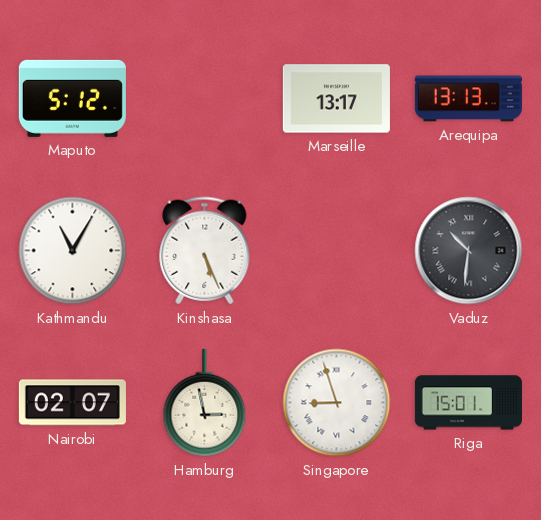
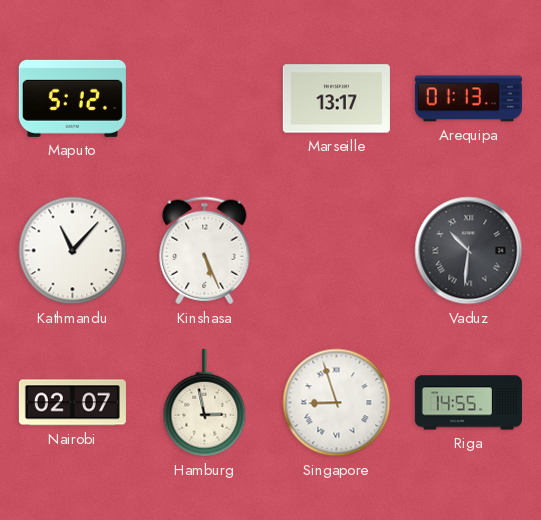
Arequipa: 13:13 -> 01:13 (468, 99)
Kathmandu: 11:05 -> 11:07 (73, 251)
Riga: 15:01 -> 14:55 (468, 403)
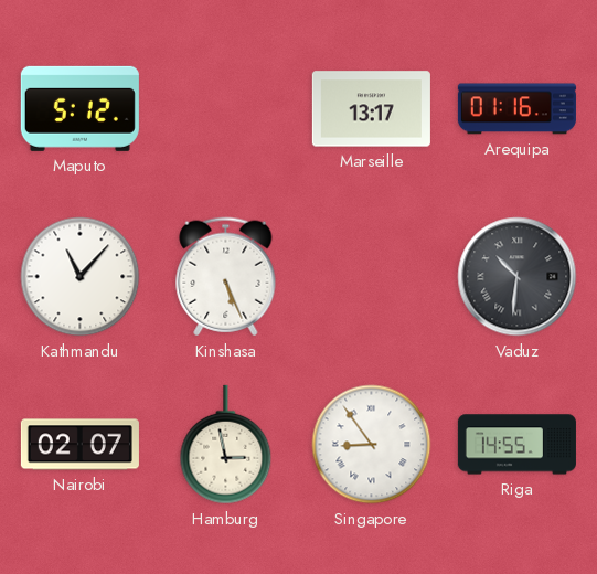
Arequipa: 01:13 -> 01:16 (516, 109)
Singapore: 8:57 -> 8:54 (372, 445)
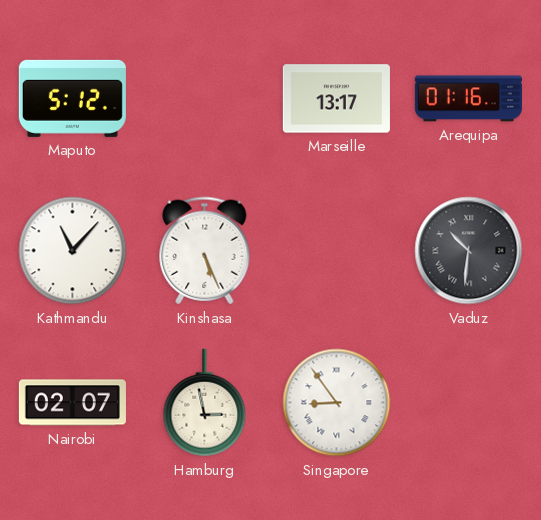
Riga: 14:55 -> none (516, 445)
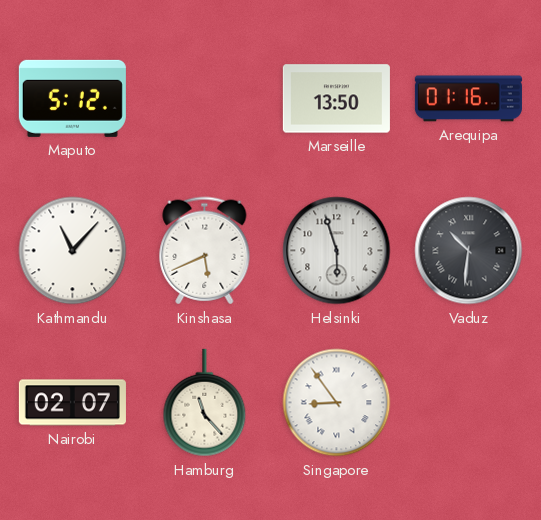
Marseille: 13:17 -> 13:50 (336, 99)
Kinshasa: 5:26 -> 5:41 (205, 251)
Helsinki: none -> 5:57 (337, 251)
Hamburg: 2:58 -> 11:23 (205, 403)
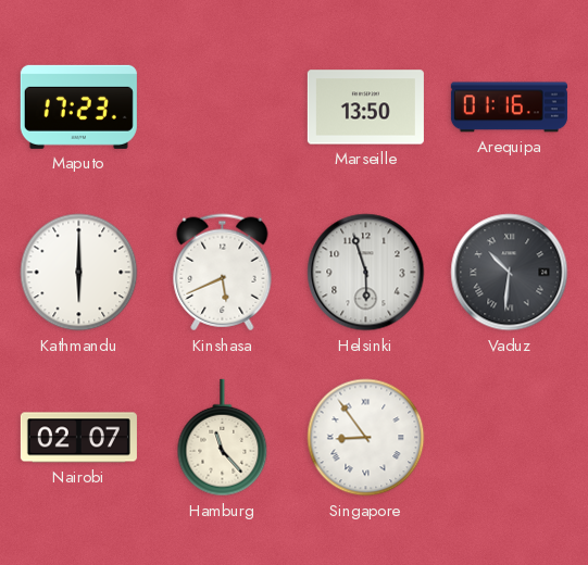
Maputo: 5:12 -> 17:23 (78, 106)
Kathmandu: 11:07 -> 6:00 (79, 273)
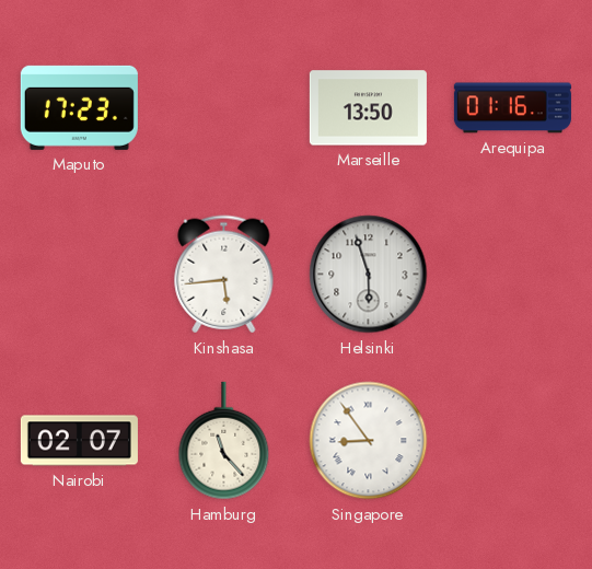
Kathmandu: 6:00 -> none (79, 273)
Kinshasa: 5:41 -> 5:44 (224, 275)
Vaduz: 10:31 -> none (510, 273)
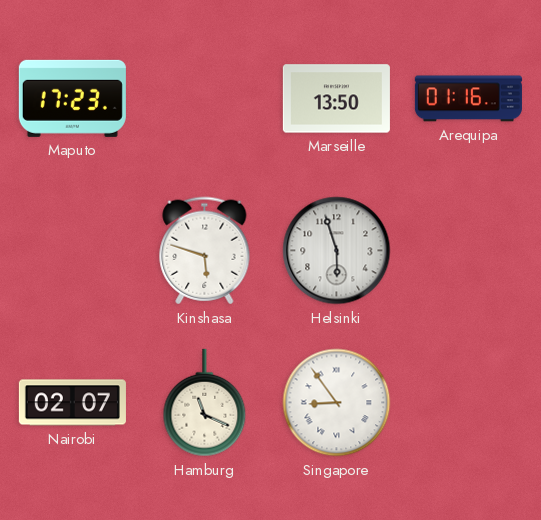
Kinshasa: 5:44 -> 5:48 (205, 251)
Hamburg: 11:23 -> 11:19 (205, 403)
